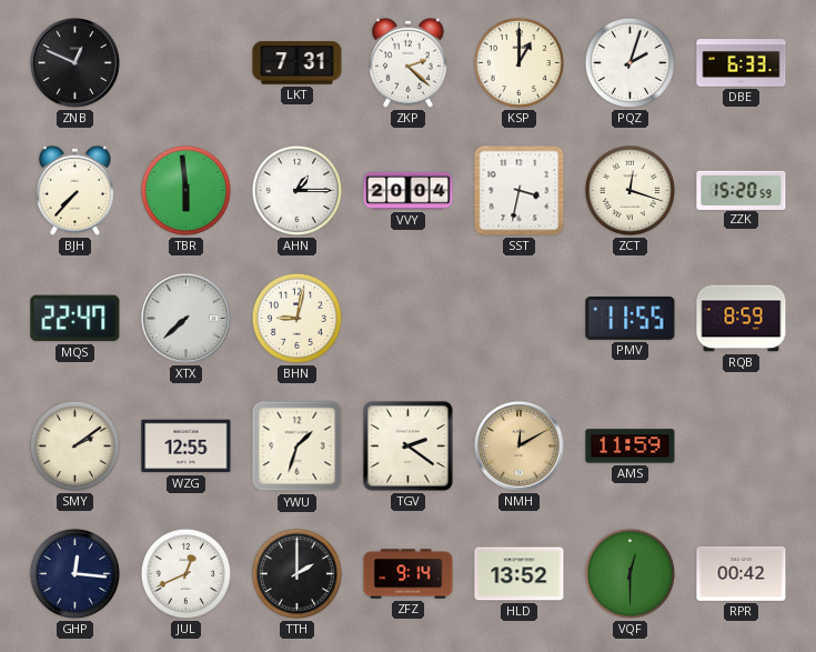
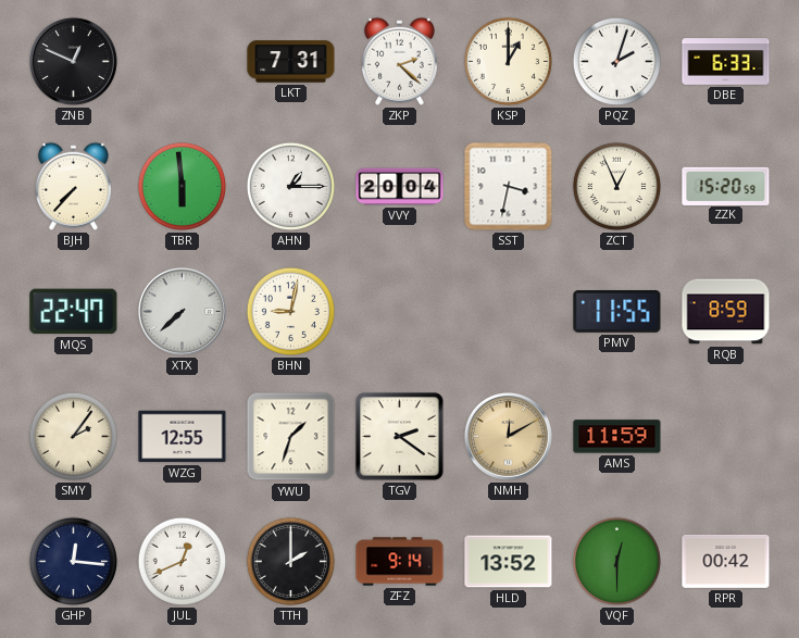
ZCT: 12:18 -> 12:56 (616, 186)
SMY: 2:09 -> 2:06 (73, 436)
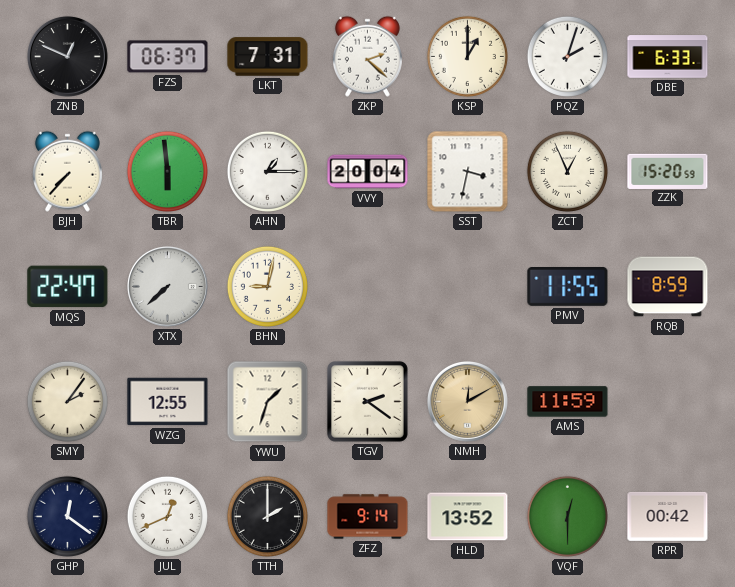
FZS: none -> 06:37 (168, 57)
GHP: 12:16 -> 12:21 (67, 516)
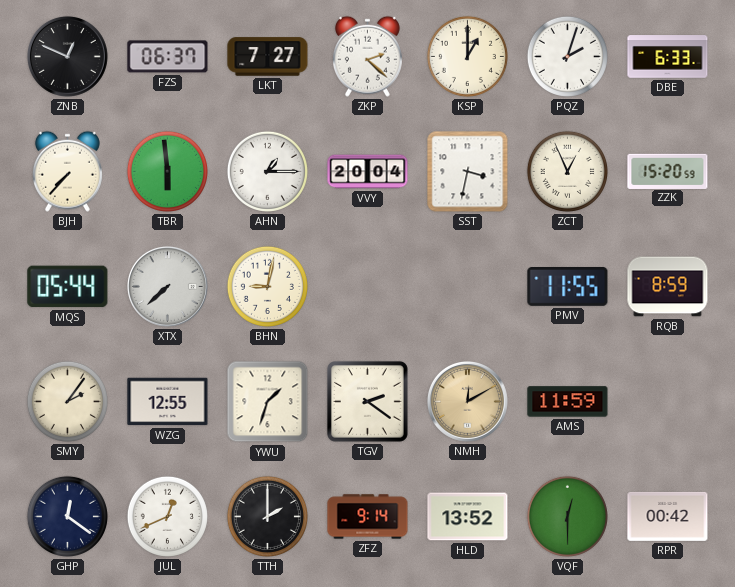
LKT: 7:31 -> 7:27 (268, 57)
MQS: 22:47 -> 05:44 (68, 287)
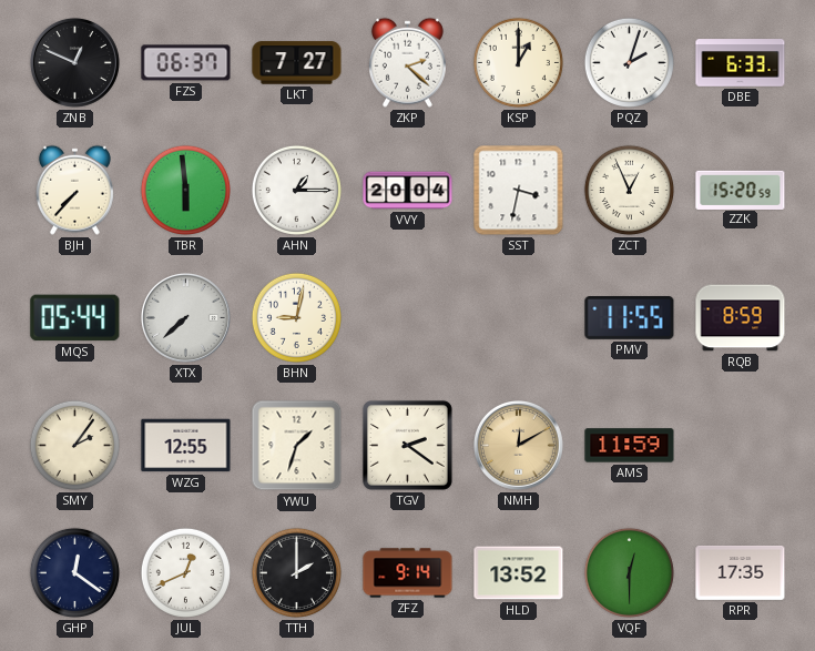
RPR: 00:42 -> 17:35 (741, 572)
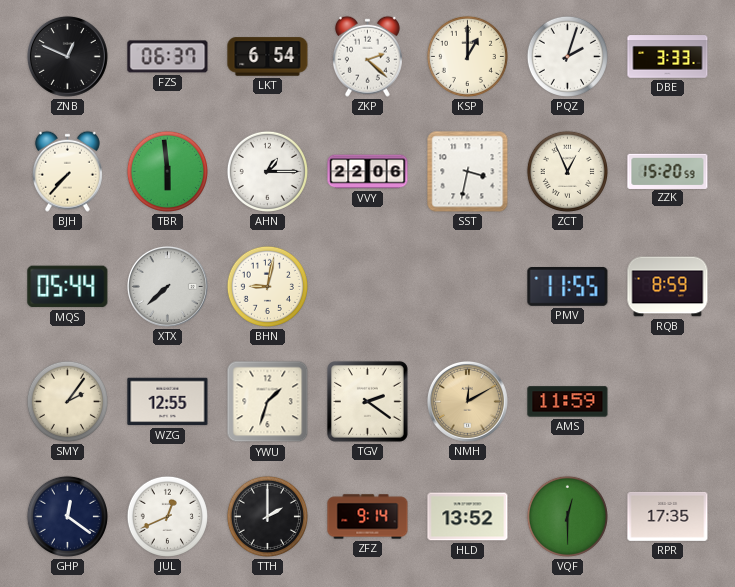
LKT: 7:27 -> 6:54 (268, 57)
DBE: 6:33 -> 3:33 (668, 57)
VVY: 20:04 -> 22:06 (368, 172)
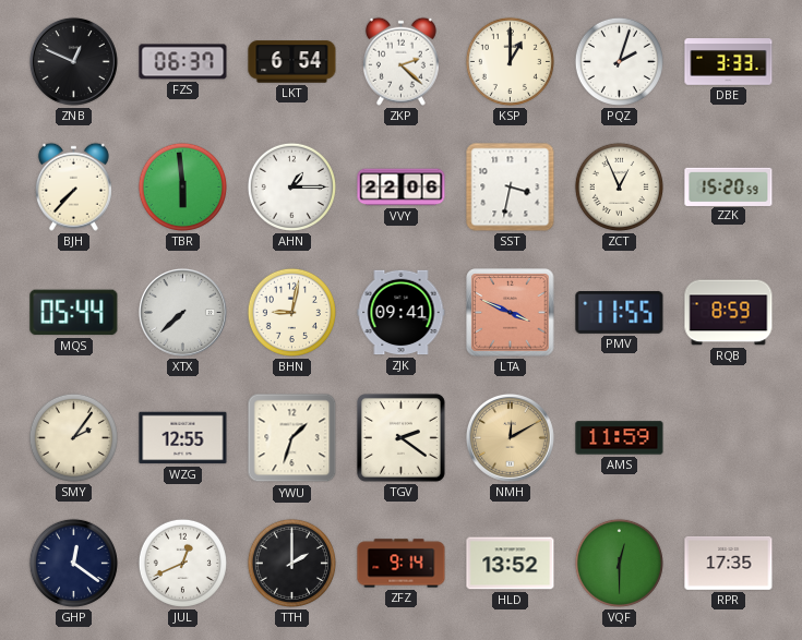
ZJK: none -> 09:41 (402, 313)
LTA: none -> 3:49 (511, 313)
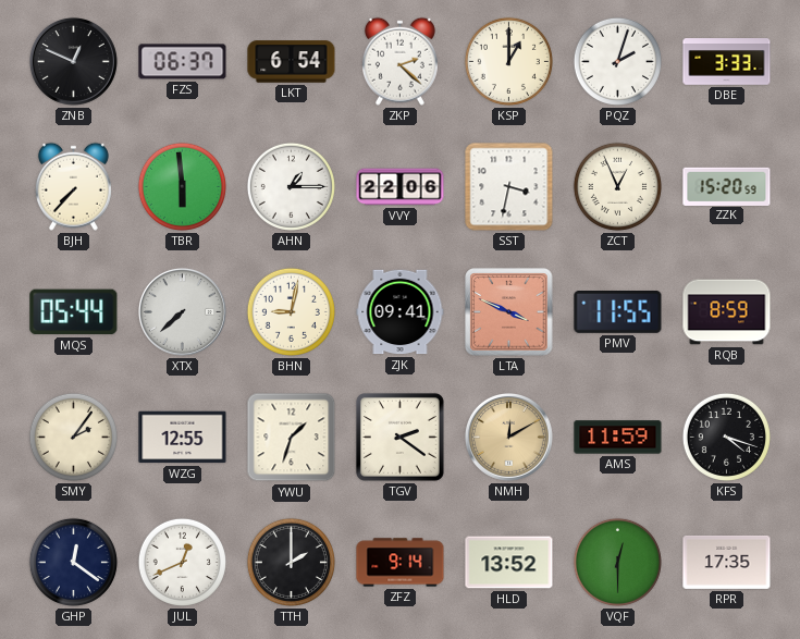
KFS: none -> 4:18 (726, 437)
